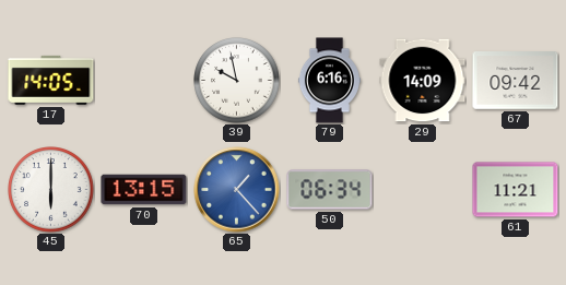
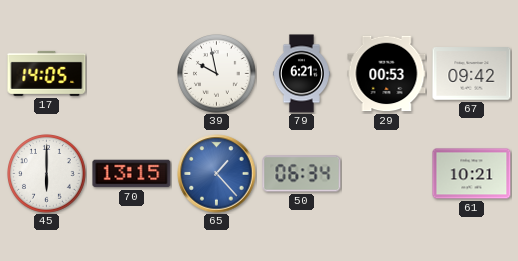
79: 6:16 -> 6:21 (301, 74)
29: 14:09 -> 00:53 (387, 74)
61: 11:21 -> 10:21 (472, 174)
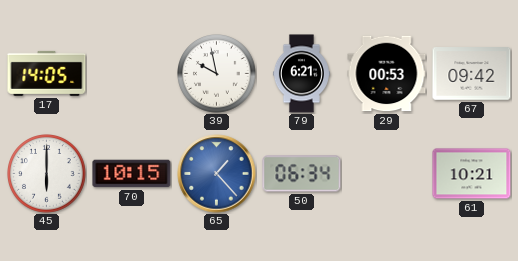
70: 13:15 -> 10:15 (132, 174)
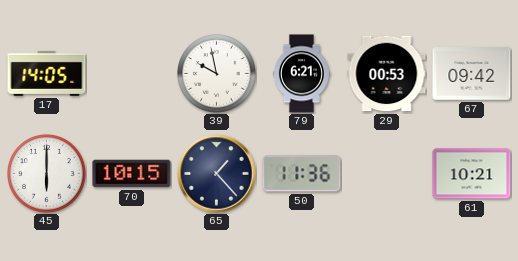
65 dial: blue -> navy (217, 174)
50: 06:34 -> 11:36 (302, 174)
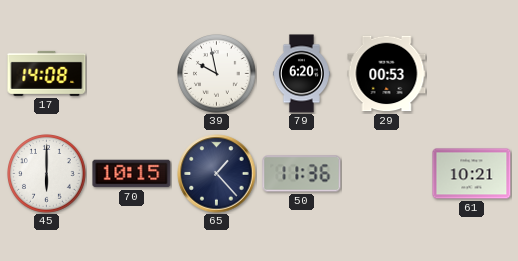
17: 14:05 -> 14:08 (47, 73)
79: 6:21 -> 6:20 (301, 74)
67: 09:42 -> none (472, 74)
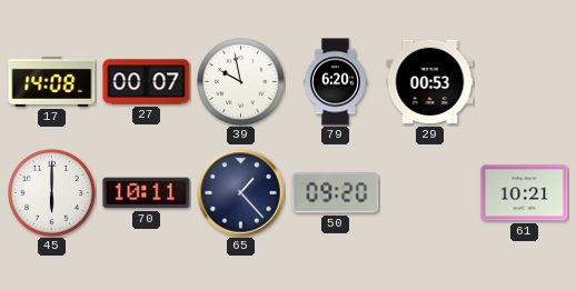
27: none -> 00:07 (147, 82)
70: 10:15 -> 10:11 (147, 193)
50: 11:36 -> 09:20 (336, 193)
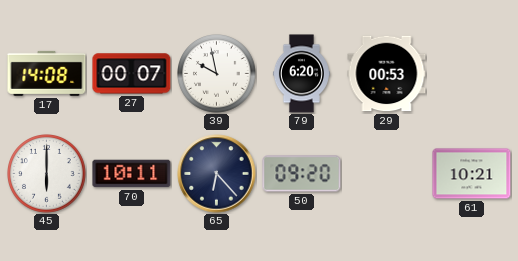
65: 1:23 -> 6:23 (217, 174)
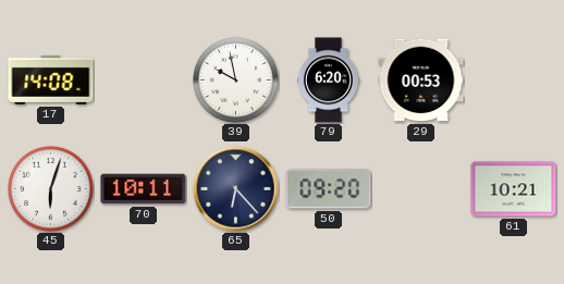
27: 00:07 -> none (132, 74)
45: 6:00 -> 6:03 (51, 189)
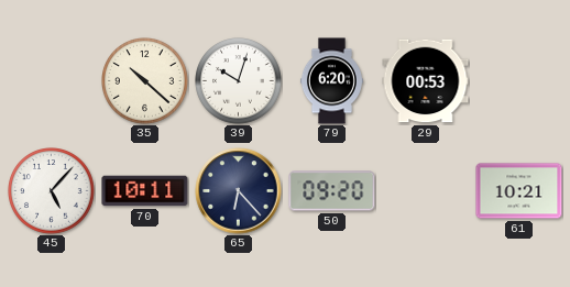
17: 14:08 -> none (51, 79)
35: none -> 10:22 (145, 81)
39: 9:58 -> 10:03 (239, 81)
45: 6:03 -> 5:07 (52, 191)
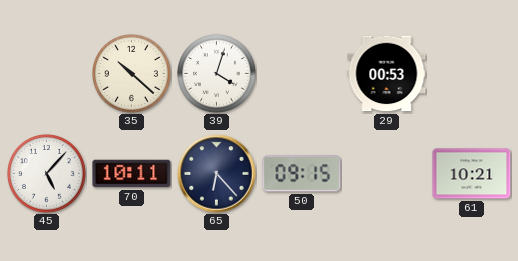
39: 10:03 -> 4:03 (217, 74)
79: 6:20 -> none (331, 81)
50: 09:20 -> 09:15 (302, 174)
